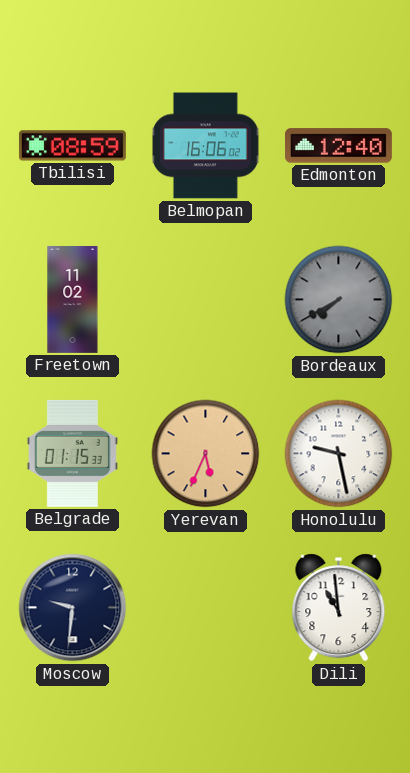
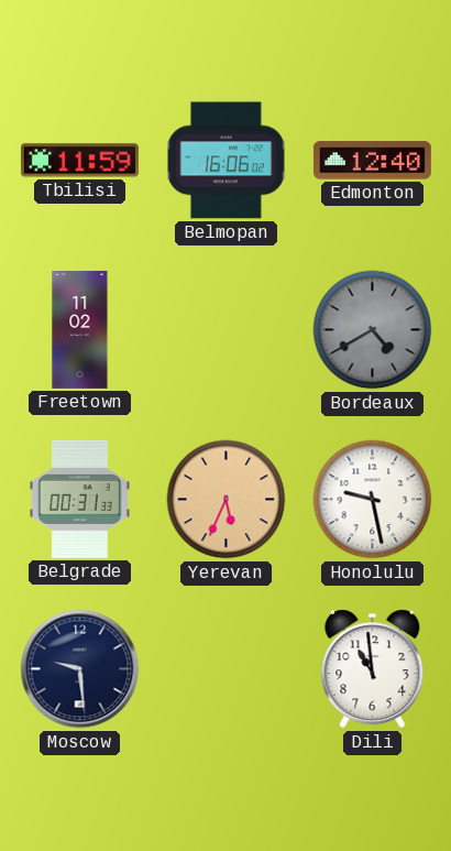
Tbilisi: 08:59 -> 11:59 (79, 161)
Bordeaux: 7:40 -> 4:40 (373, 330)
Belgrade: 01:15 -> 00:31 (79, 499)
Moscow: 9:31 -> 9:29 (80, 669)
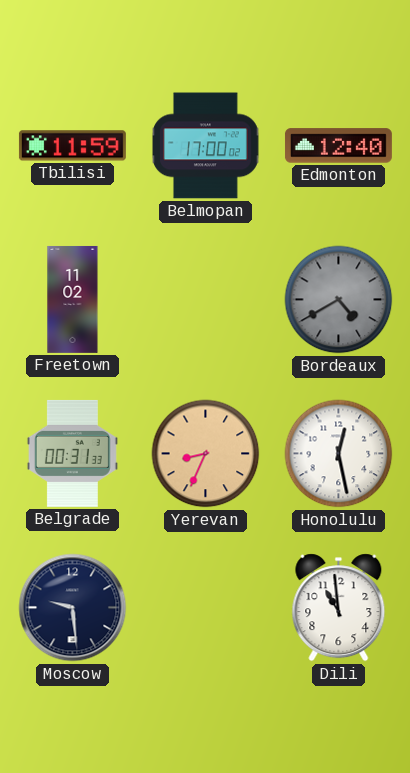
Belmopan: 16:06 -> 17:00 (206, 146)
Yerevan: 5:34 -> 8:34 (206, 454)
Honolulu: 9:28 -> 12:28 (339, 454)
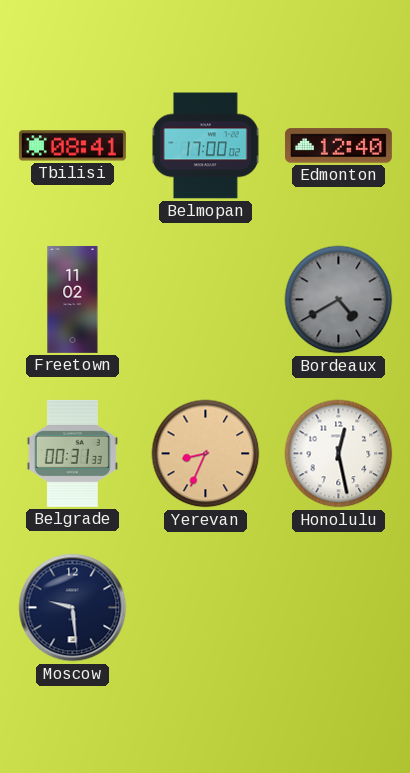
Tbilisi: 11:59 -> 08:41 (72, 146)
Dili: 10:59 -> none (339, 608)
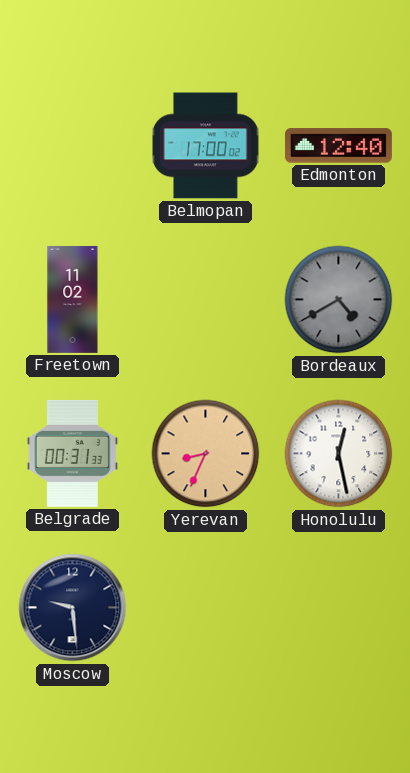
Tbilisi: 08:41 -> none (72, 146)
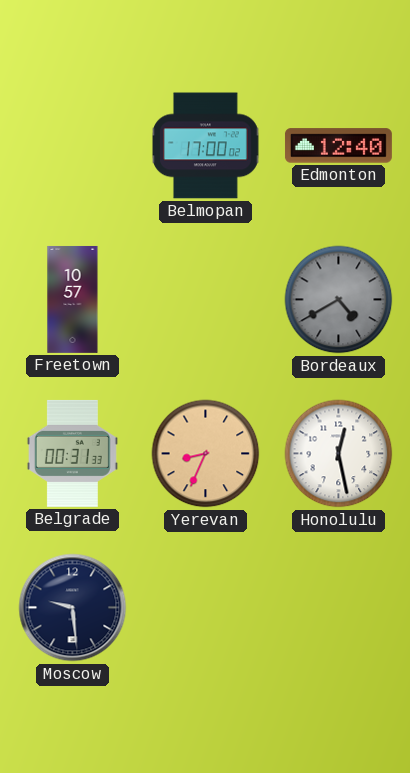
Freetown: 11:02 -> 10:57 (73, 299)
